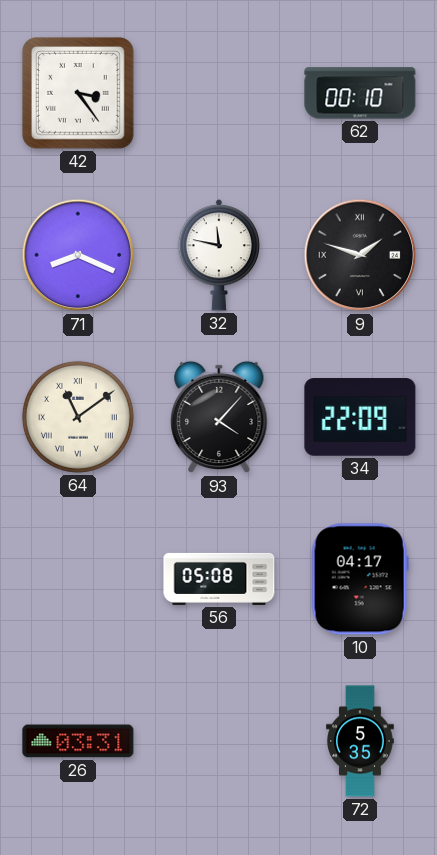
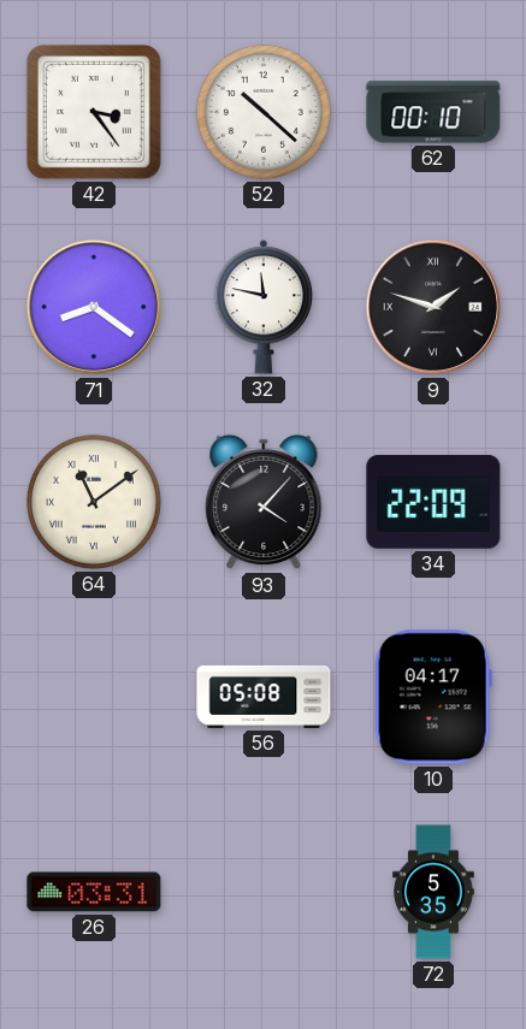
52: none -> 10:22 (264, 112)
71: 8:19 -> 8:21 (94, 307)
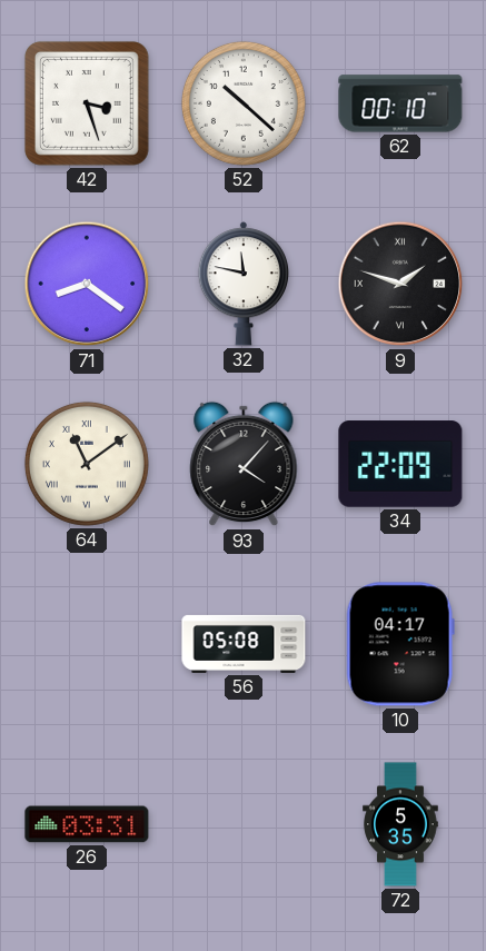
42: 3:24 -> 3:27 (87, 103)
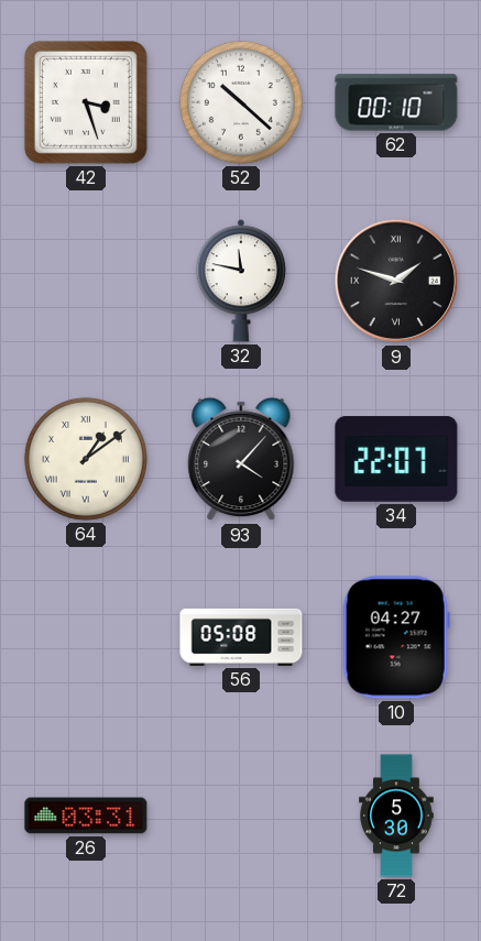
71: 8:21 -> none (87, 284)
64: 11:09 -> 1:09 (86, 459)
34: 22:09 -> 22:07 (396, 459)
10: 04:17 -> 04:27 (396, 637)
72: 5:35 -> 5:30 (396, 816)
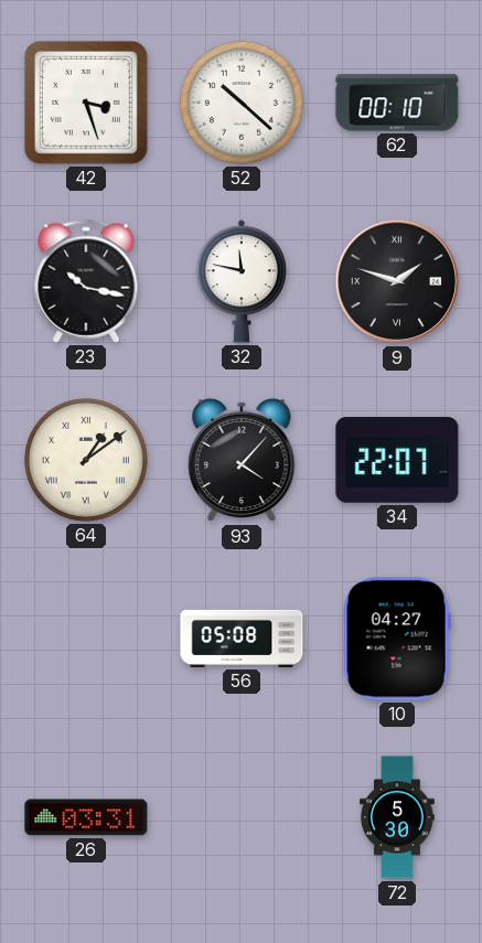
23: none -> 10:17 (86, 281)
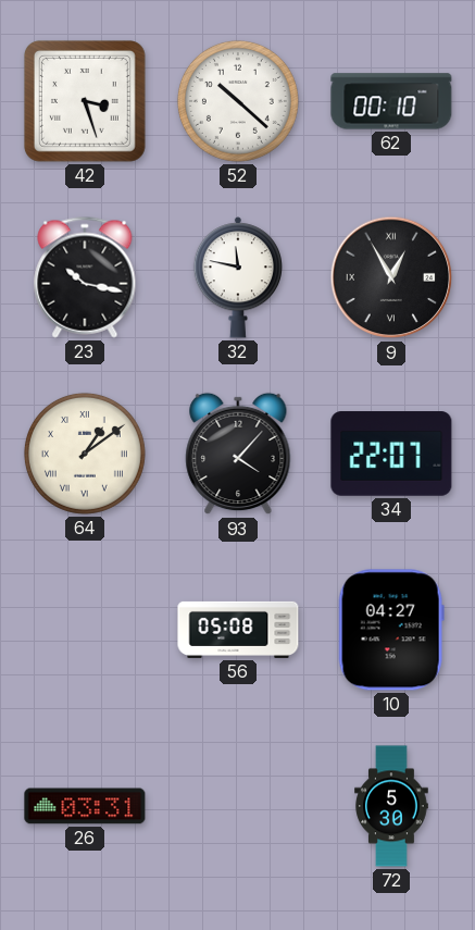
9: 1:48 -> 12:55 (391, 277)
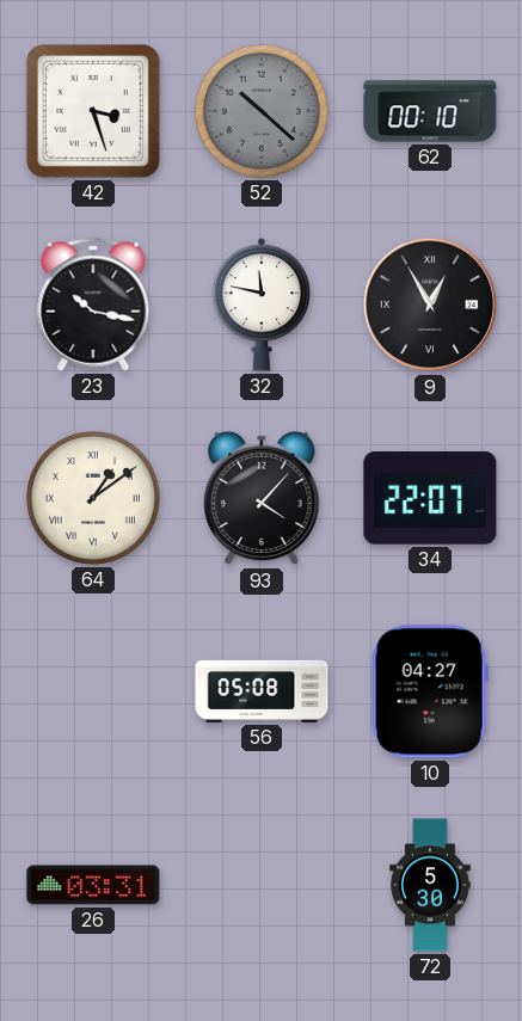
52 dial: white -> grey (262, 111)
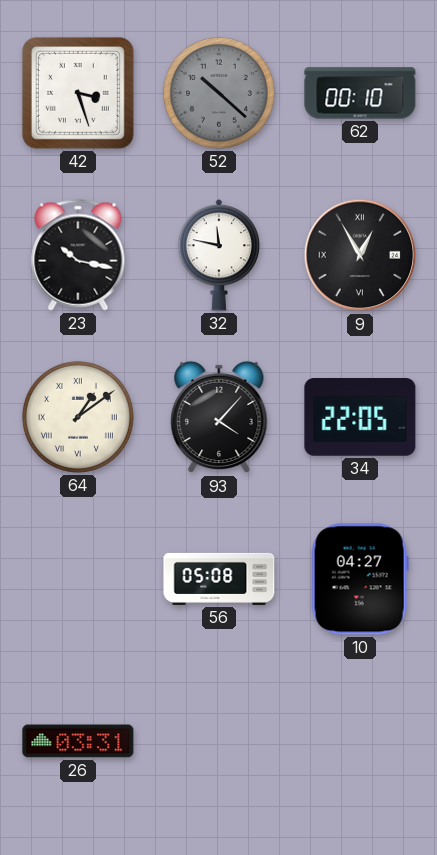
34: 22:07 -> 22:05 (360, 417)
72: 5:30 -> none (430, 885)
